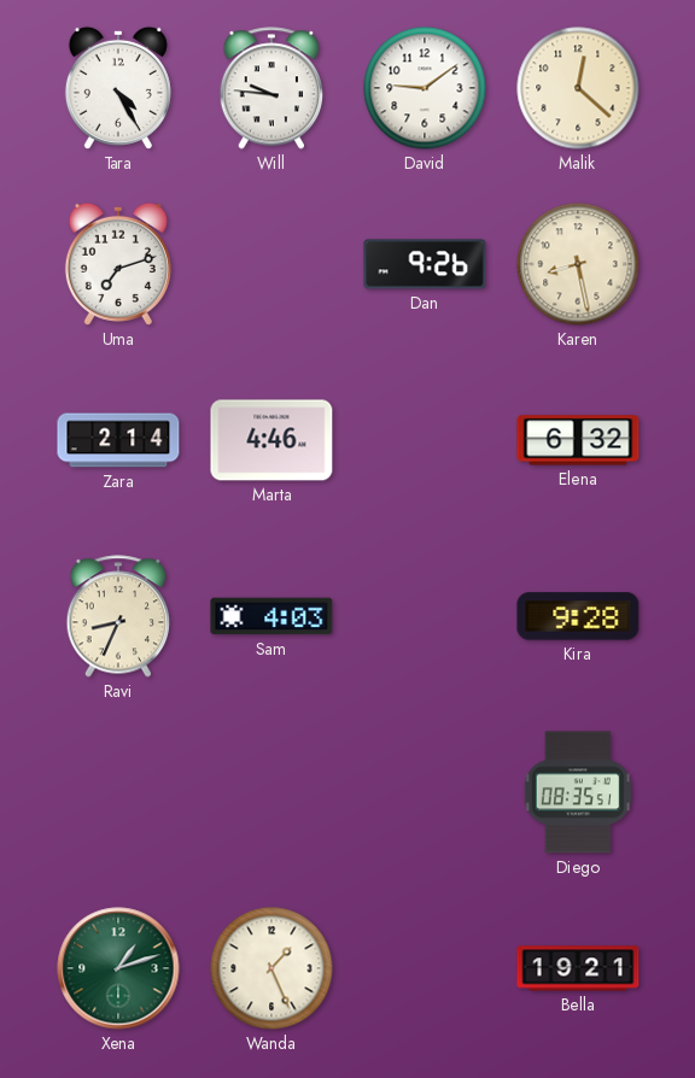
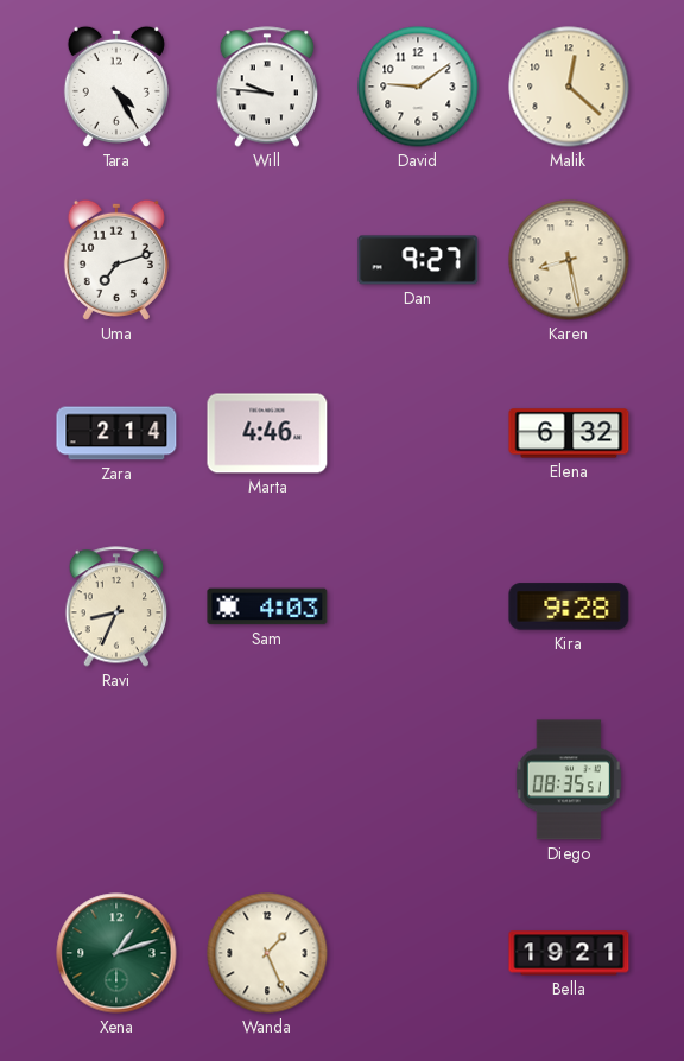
Dan: 9:26 -> 9:27 (418, 260)
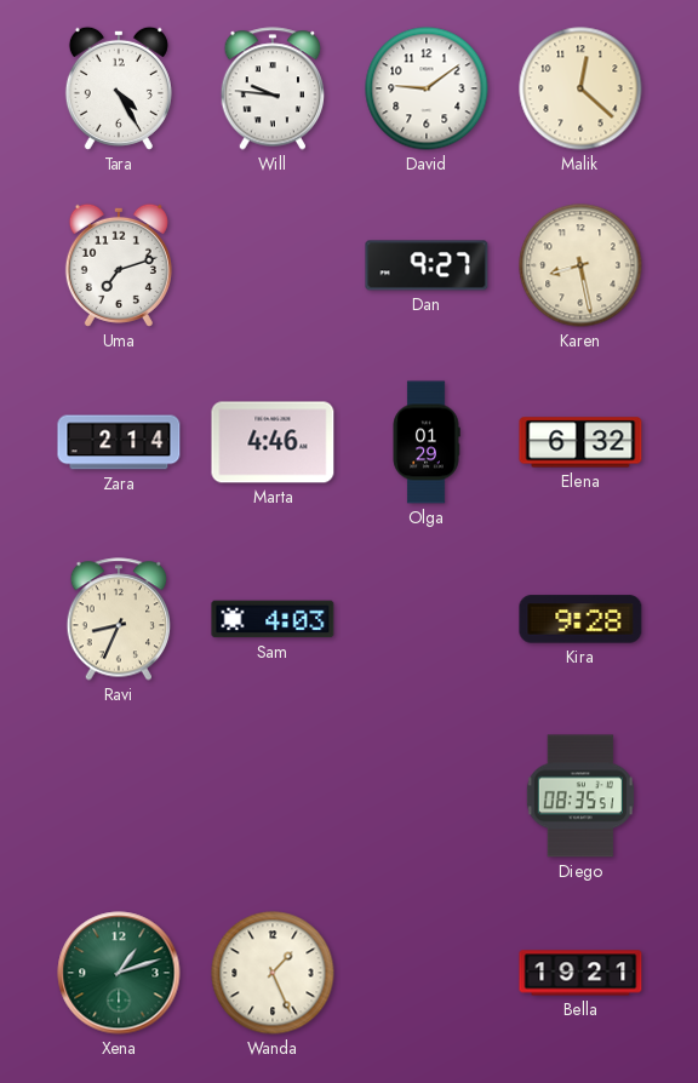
Olga: none -> 01:29 (427, 442)
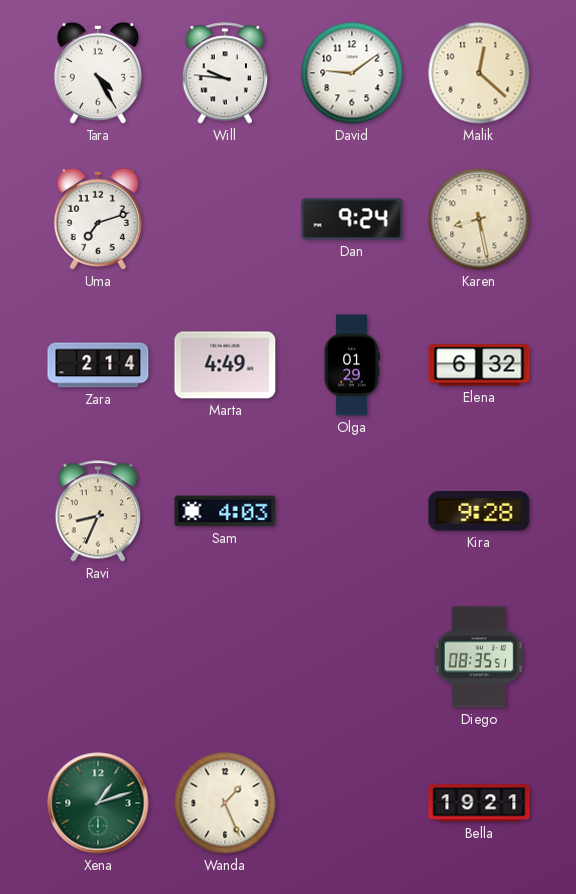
Dan: 9:27 -> 9:24 (352, 219)
Marta: 4:46 -> 4:49 (225, 365)
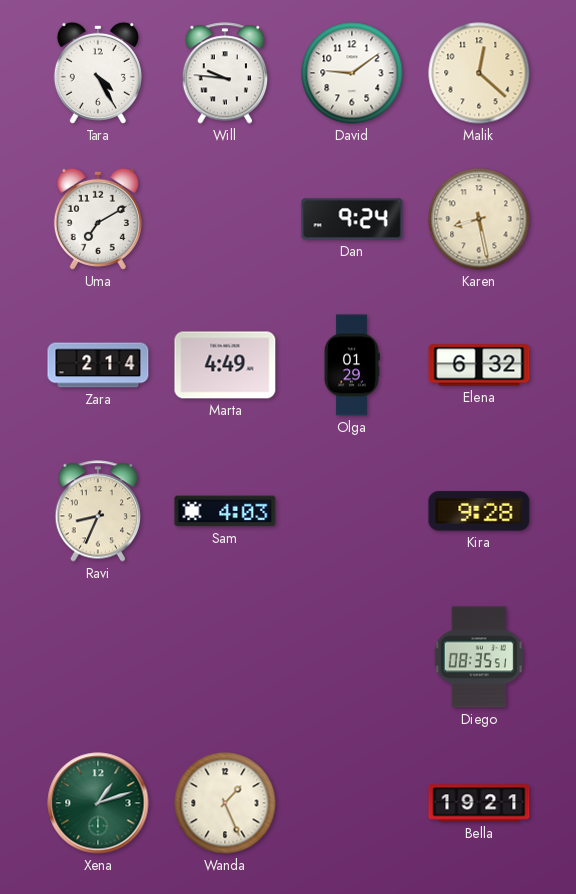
Uma: 7:12 -> 7:10 (98, 219)
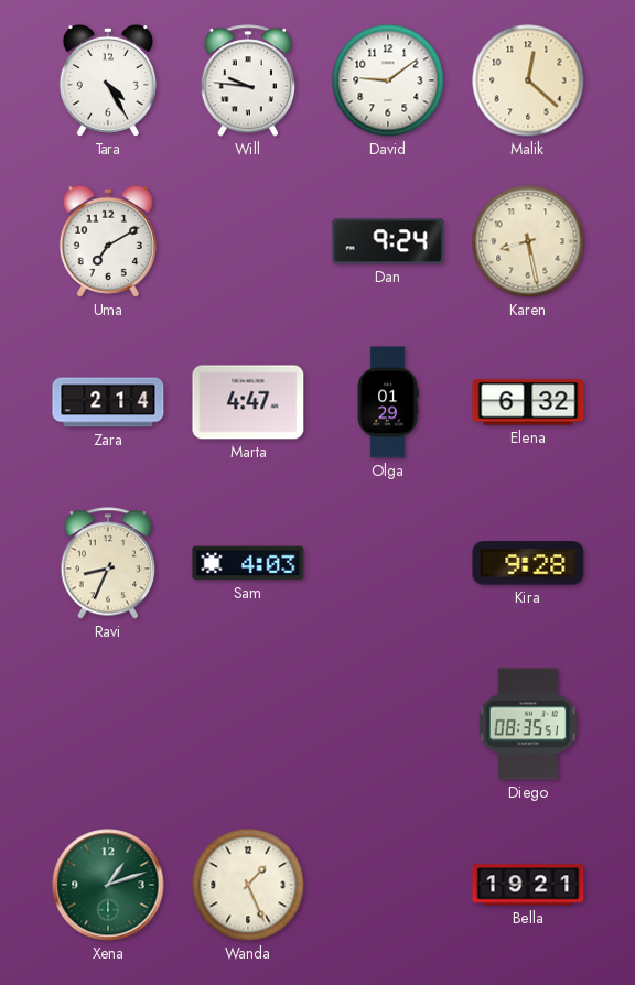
Marta: 4:49 -> 4:47 (248, 402)
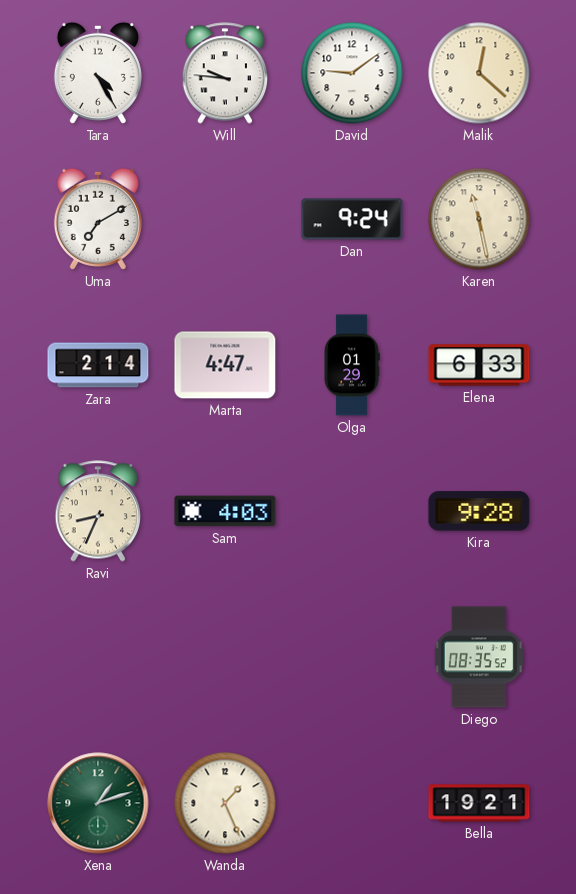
Karen: 8:28 -> 11:28 (479, 219)
Elena: 6:32 -> 6:33 (479, 365)
Diego: 08:35:51 -> 08:35:52 (479, 657)
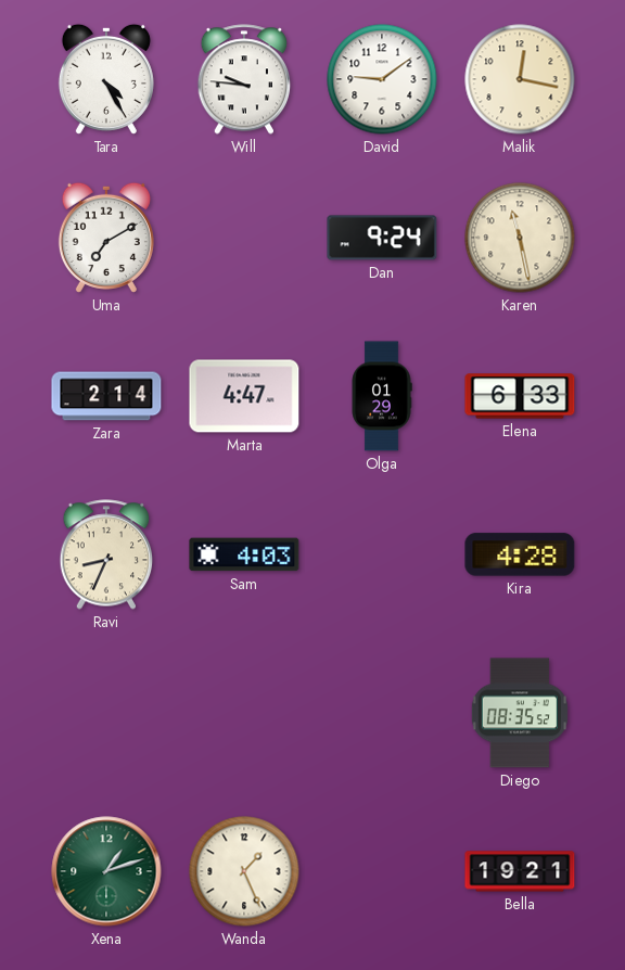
Malik: 12:22 -> 12:17 (520, 79)
Kira: 9:28 -> 4:28 (520, 554)
